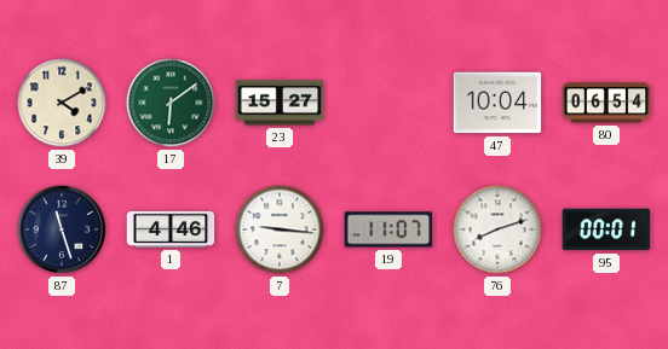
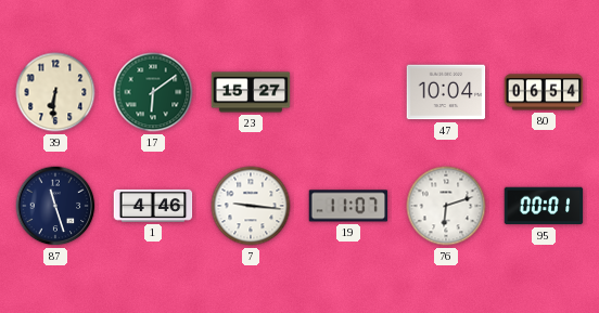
39: 4:10 -> 6:31 (55, 92)
76: 8:12 -> 6:12 (446, 206)
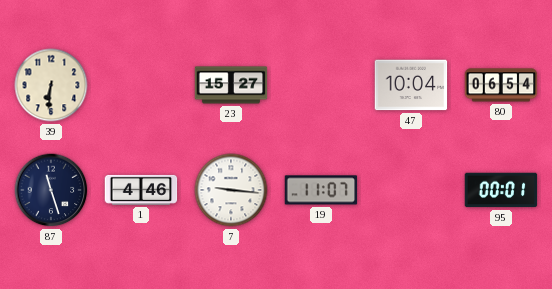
17: 6:09 -> none (153, 92)
76: 6:12 -> none (446, 206)
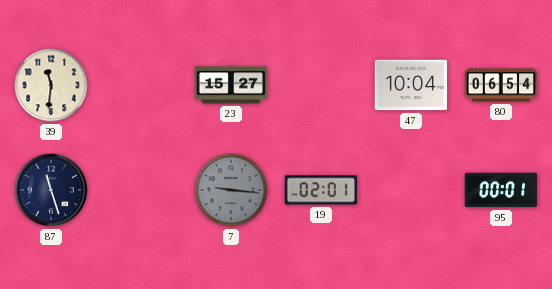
39: 6:31 -> 11:31 (51, 85)
1: 4:46 -> none (141, 190)
7 dial: white -> grey (231, 190)
19: 11:07 -> 02:01 (321, 190)
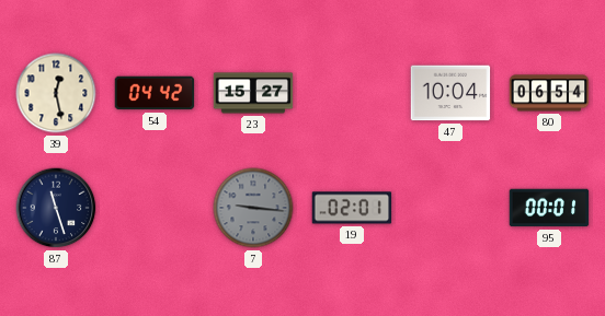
39: 11:31 -> 12:28 (56, 93)
54: none -> 04:42 (155, 93)
